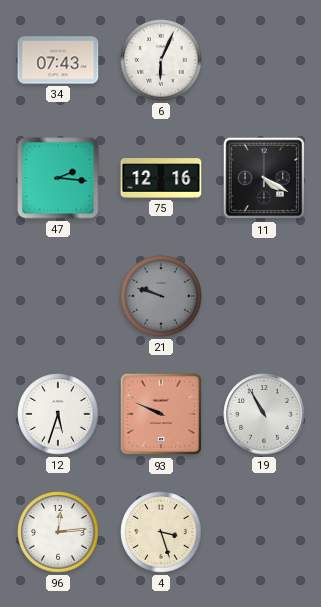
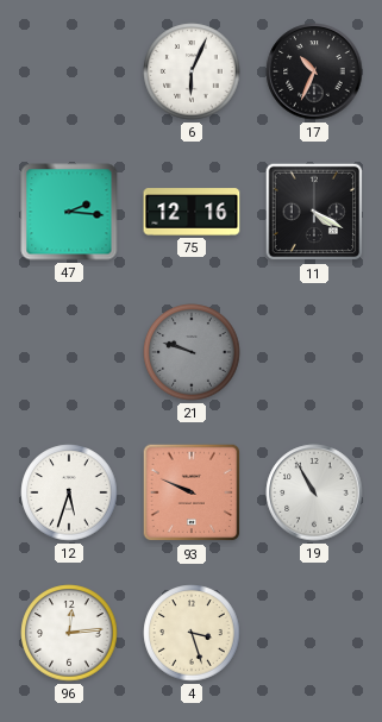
34: 07:43 -> none (58, 60)
17: none -> 10:34 (314, 71)
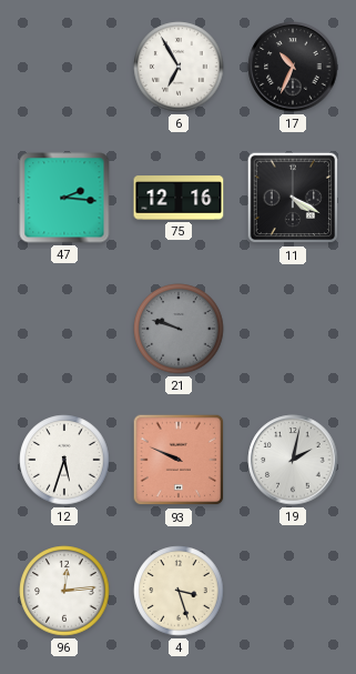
6: 6:04 -> 6:55 (179, 67)
19: 10:55 -> 2:02 (293, 460)
